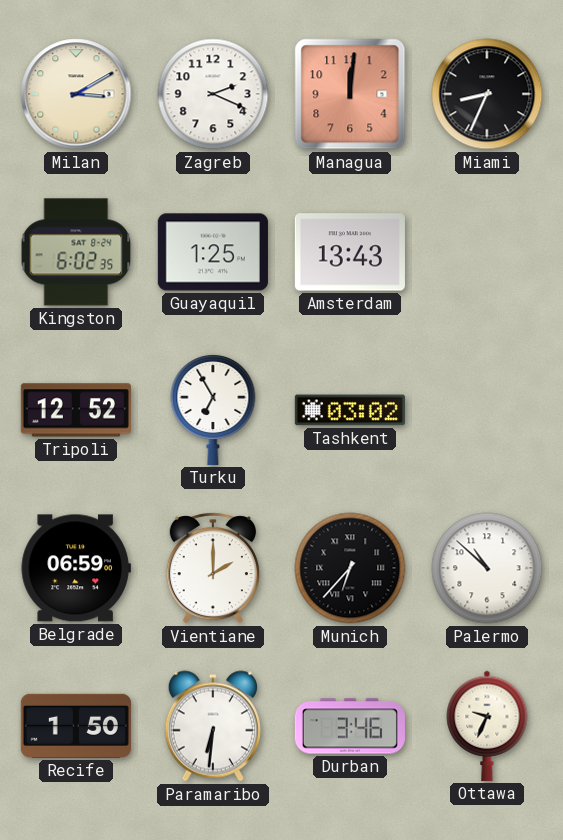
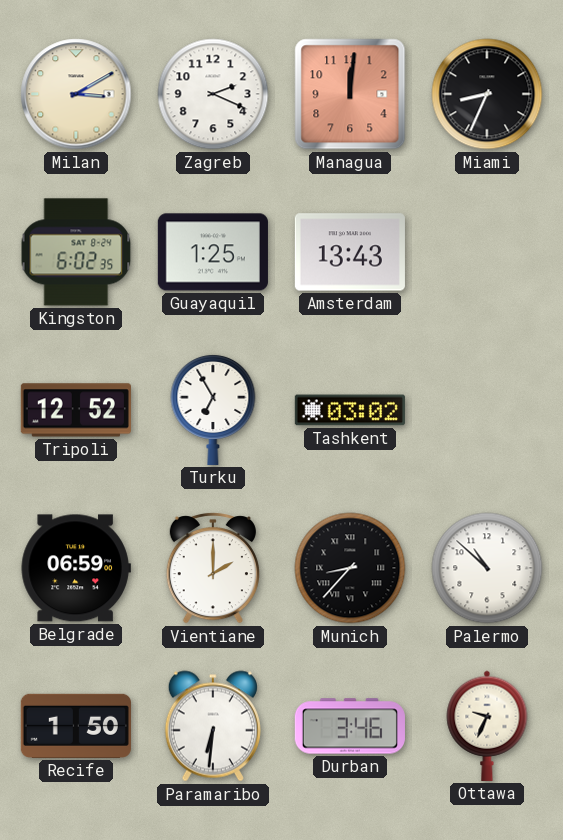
Munich: 6:37 -> 8:37 (350, 568)
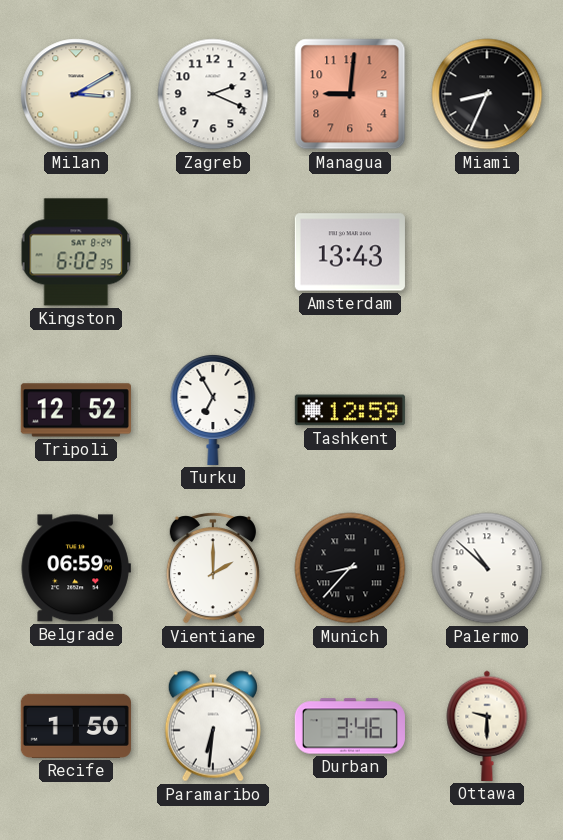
Managua: 12:01 -> 9:01 (350, 94)
Guayaquil: 1:25 -> none (213, 252)
Tashkent: 03:02 -> 12:59 (350, 410)
Ottawa: 9:34 -> 9:30 (487, 726)
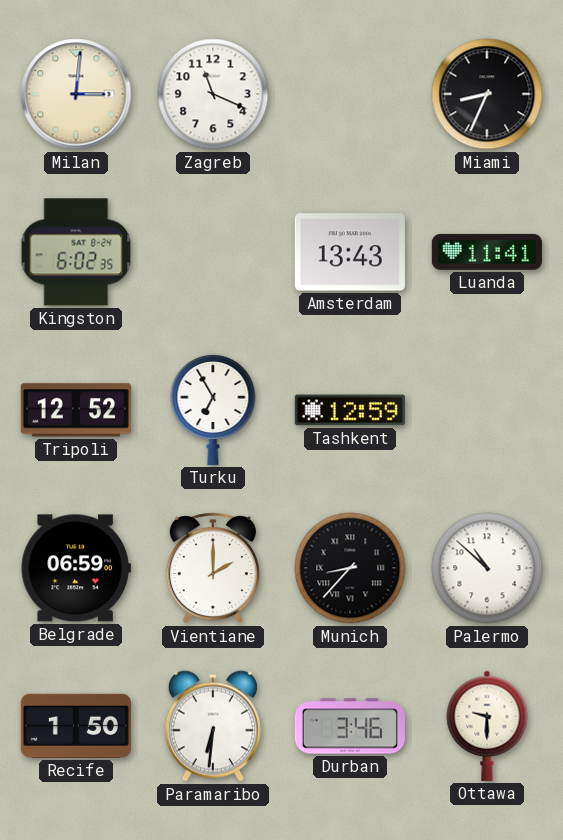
Milan: 3:10 -> 3:01 (76, 94)
Zagreb: 2:19 -> 11:19 (213, 94)
Managua: 9:01 -> none (350, 94)
Luanda: none -> 11:41 (487, 252)
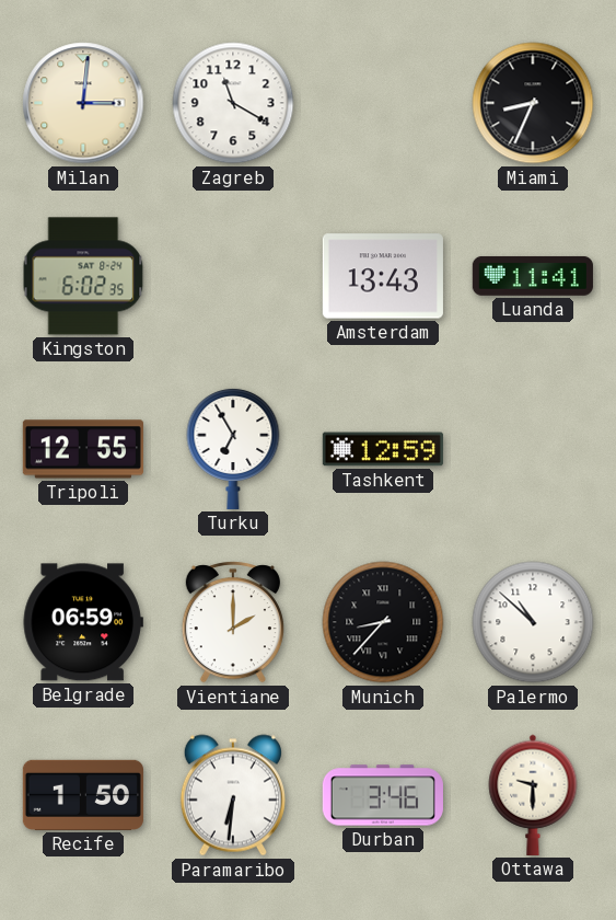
Zagreb: 11:19 -> 11:20 (233, 103)
Tripoli: 12:52 -> 12:55 (83, 449)
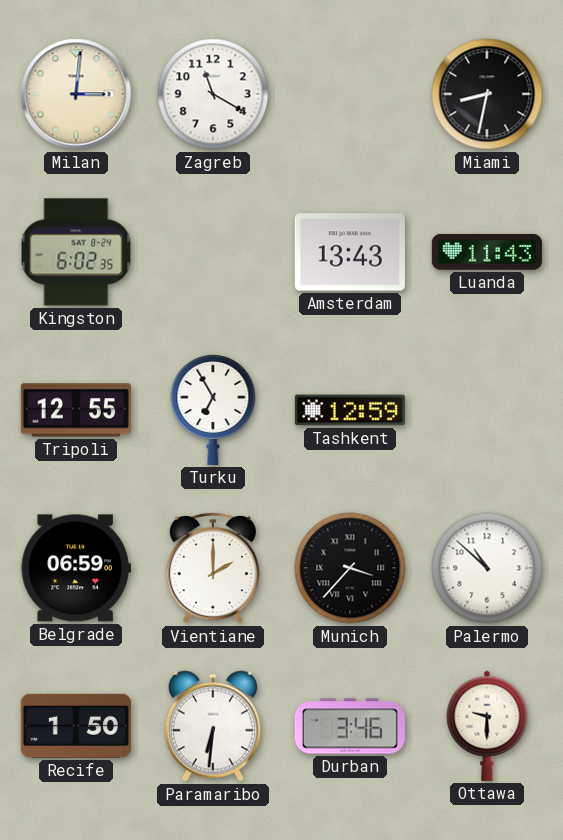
Miami: 8:34 -> 8:32 (487, 94)
Luanda: 11:41 -> 11:43 (487, 252)
Munich: 8:37 -> 3:37 (350, 568)
